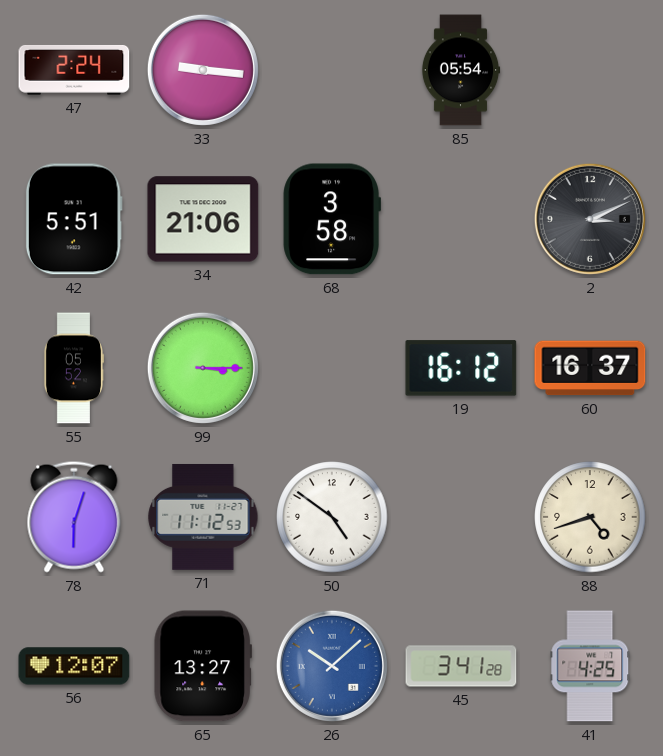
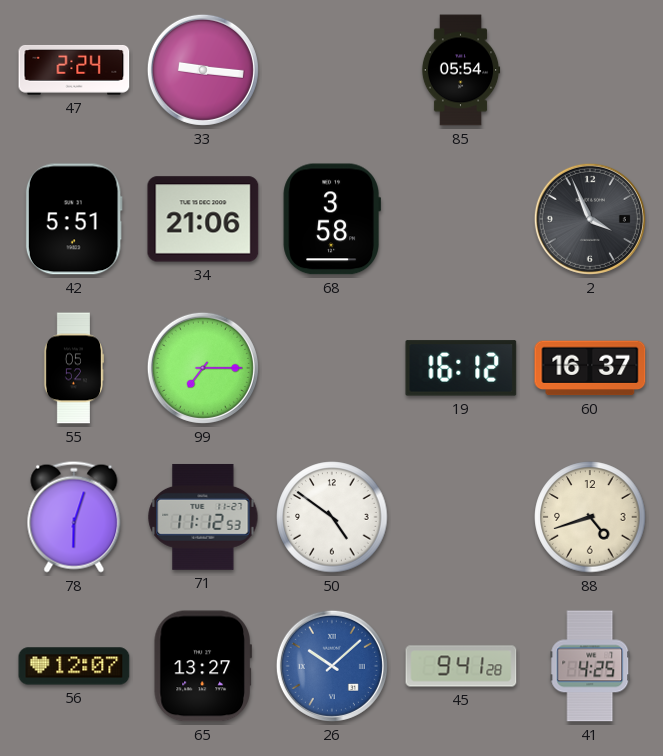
2: 3:11 -> 3:56 (590, 219)
99: 3:15 -> 7:15 (203, 368)
45: 3:41 -> 9:41 (461, 666)
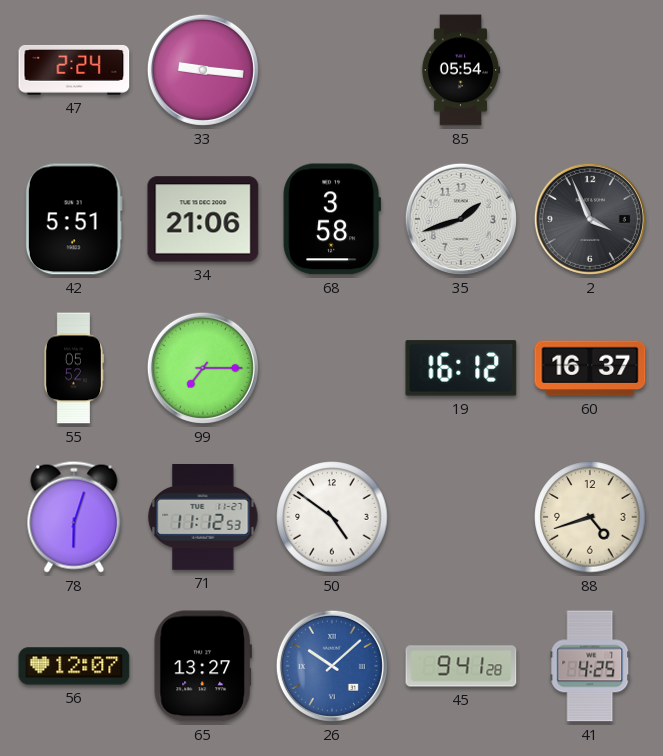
35: none -> 1:42 (461, 219)
